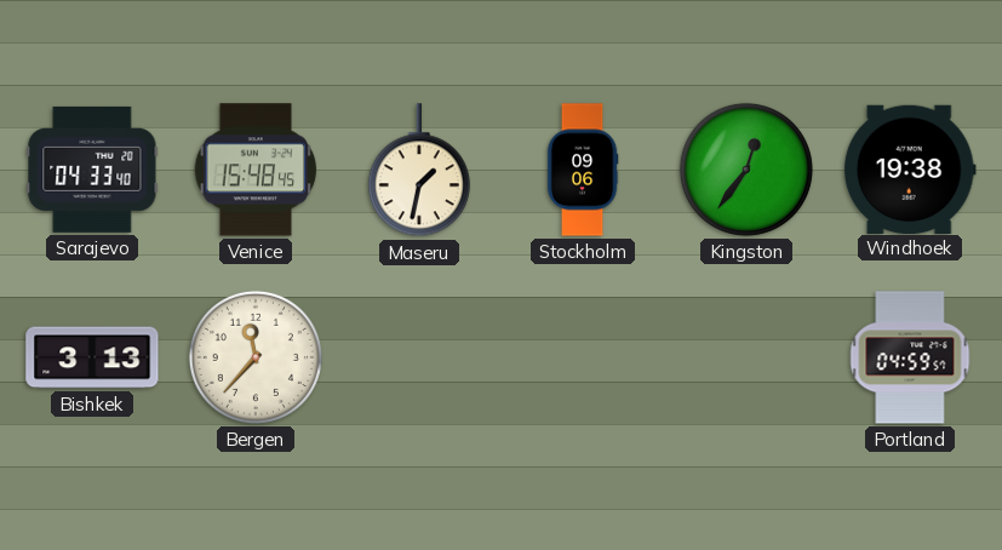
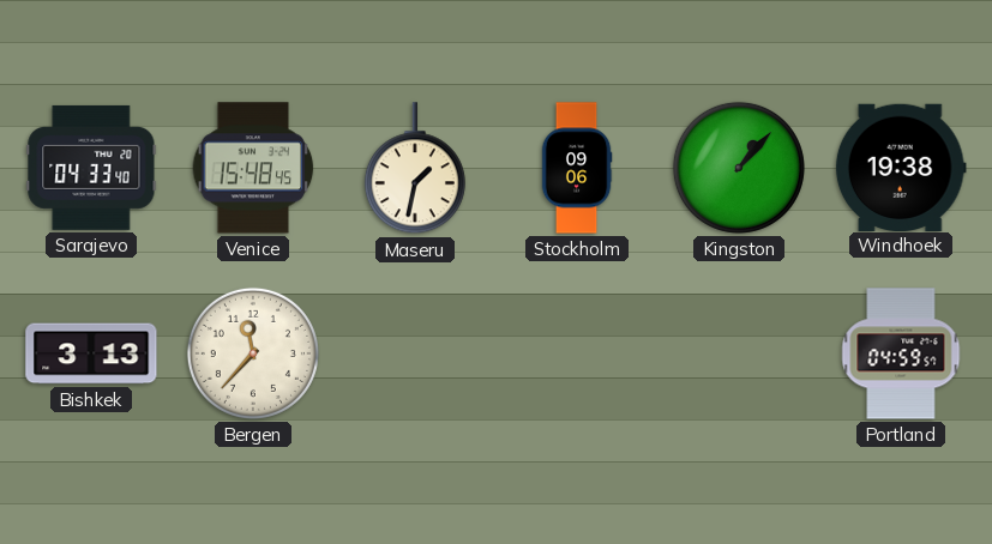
Kingston: 12:36 -> 1:07 (739, 168)
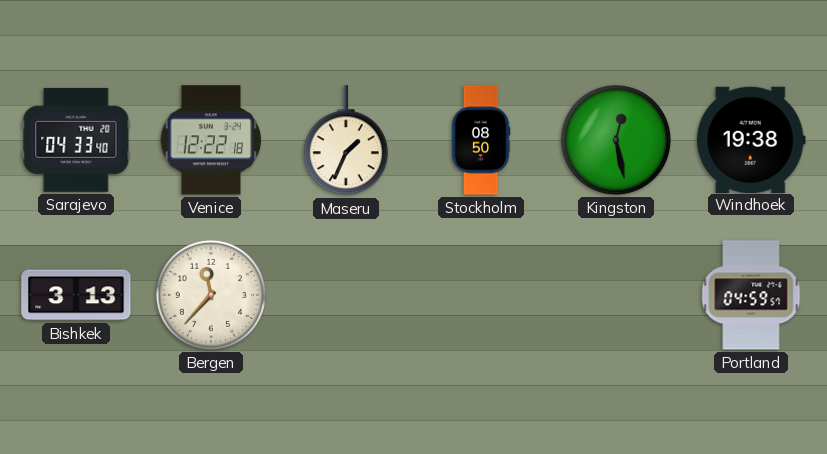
Venice: 15:48 -> 12:22 (211, 140)
Maseru: 1:32 -> 1:34 (346, 141)
Stockholm: 09:06 -> 08:50 (481, 140)
Kingston: 1:07 -> 12:28 (616, 140)
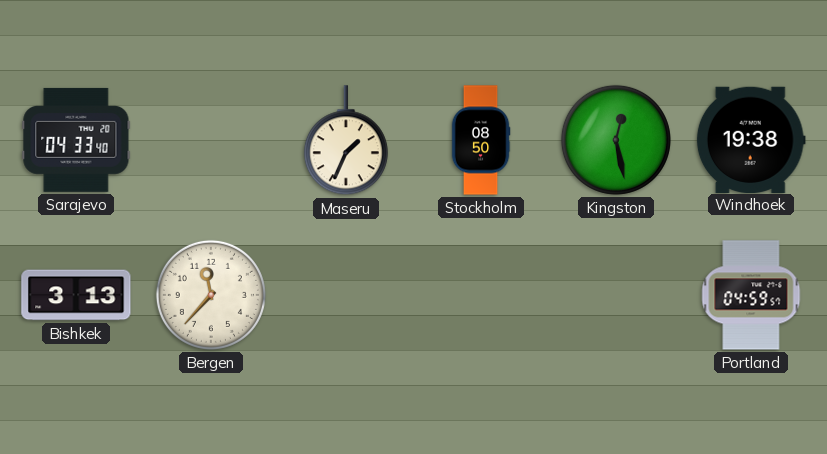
Venice: 12:22 -> none (211, 140)
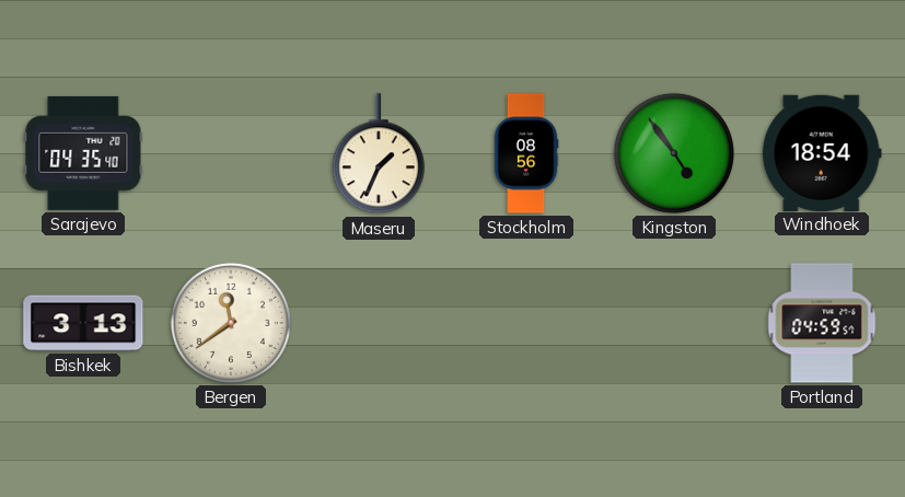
Sarajevo: 04:33 -> 04:35 (83, 153)
Stockholm: 08:50 -> 08:56 (526, 153)
Kingston: 12:28 -> 4:54 (674, 153)
Windhoek: 19:38 -> 18:54 (822, 152)
Bergen: 11:37 -> 11:39 (231, 323)
